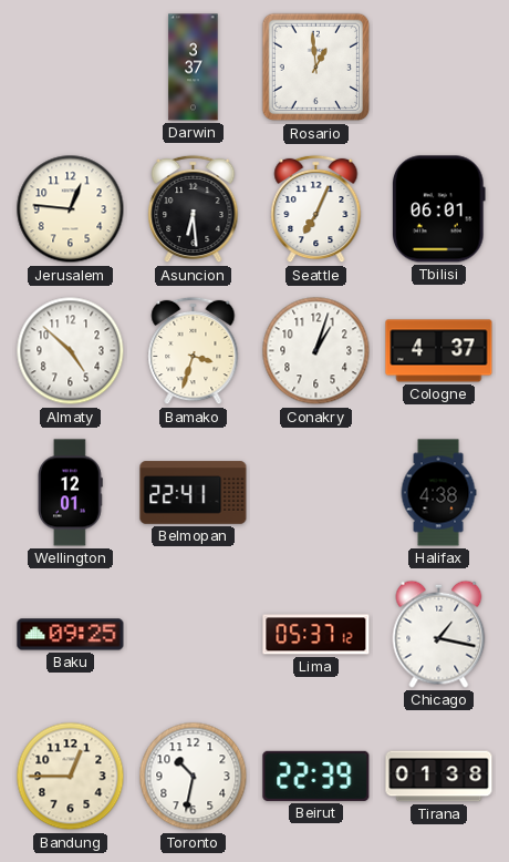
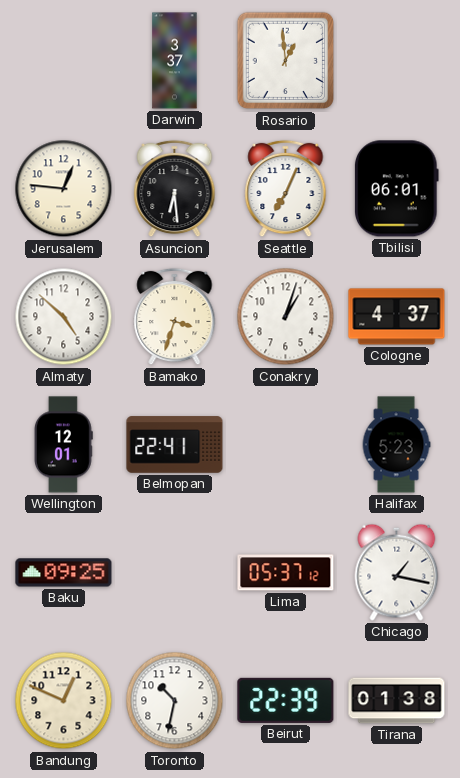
Halifax: 4:38 -> 5:23 (396, 445)
Bandung: 12:45 -> 12:49 (64, 701)
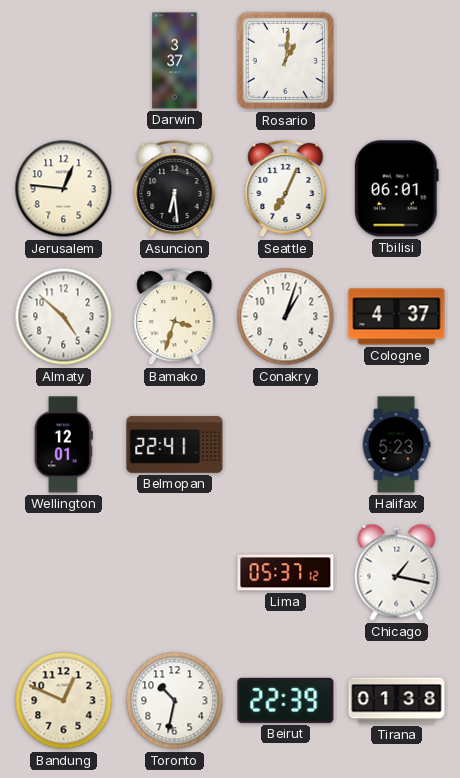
Rosario: 12:59 -> 1:01 (286, 61)
Baku: 09:25 -> none (64, 573)
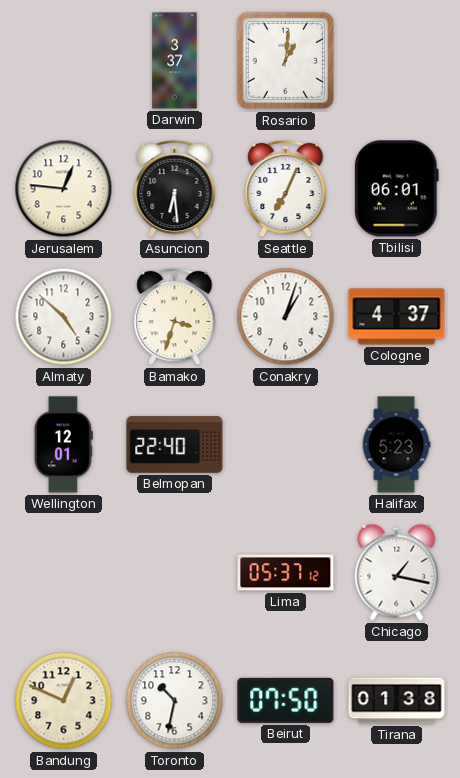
Belmopan: 22:41 -> 22:40 (175, 445)
Beirut: 22:39 -> 07:50 (286, 700)
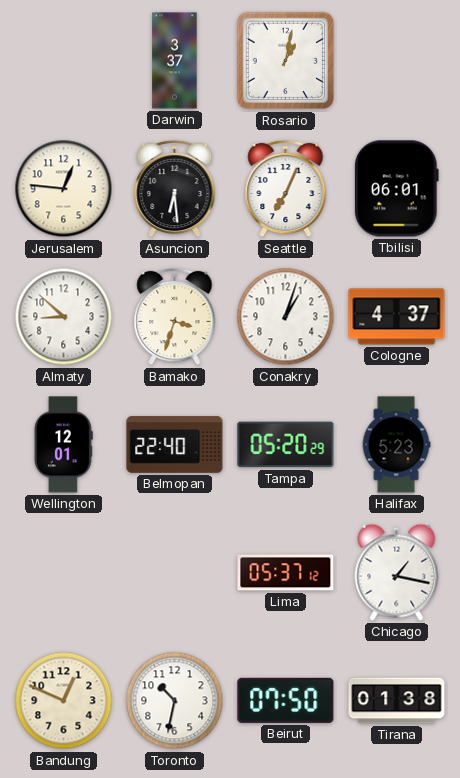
Rosario: 1:01 -> 1:02 (286, 61)
Almaty: 4:52 -> 8:52 (64, 317)
Tampa: none -> 05:20 (286, 445)
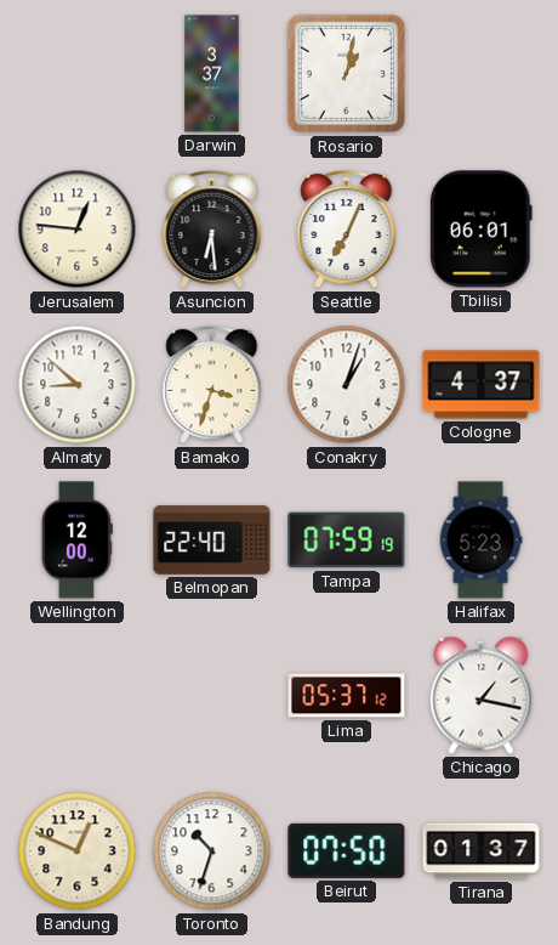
Wellington: 12:01 -> 12:00 (76, 541)
Tampa: 05:20 -> 07:59 (347, 541)
Toronto: 10:32 -> 10:33 (212, 851)
Tirana: 01:38 -> 01:37 (482, 851)
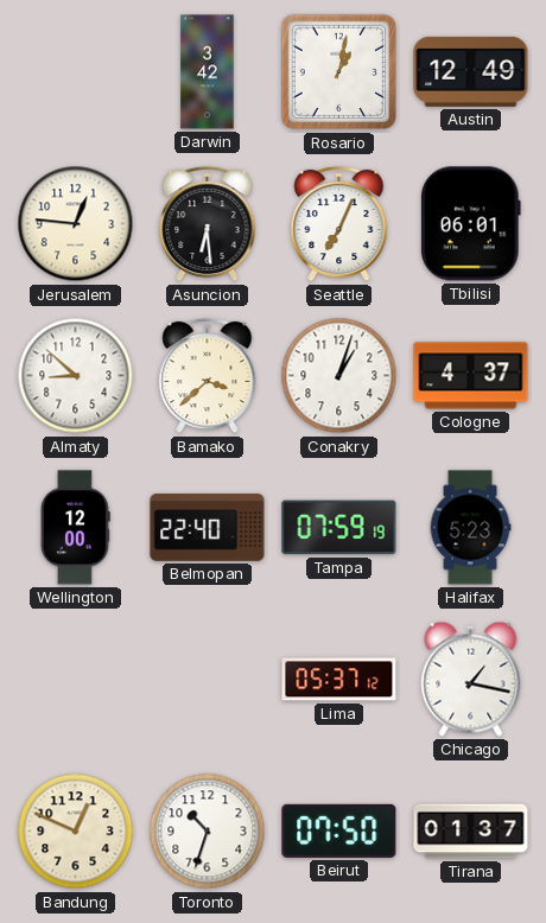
Darwin: 3:37 -> 3:42 (208, 72)
Austin: none -> 12:49 (471, 71)
Bamako: 3:33 -> 3:38 (208, 376)
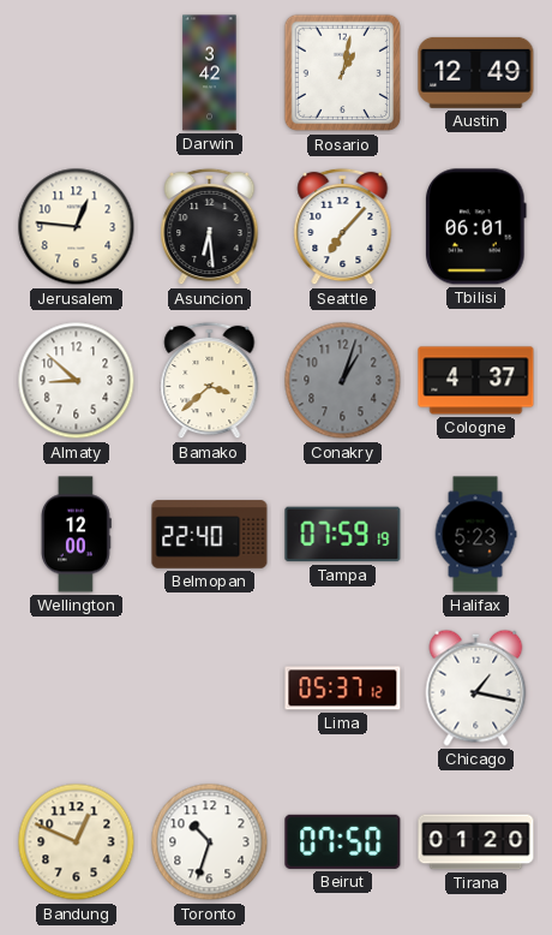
Seattle: 7:04 -> 7:07 (343, 227)
Conakry dial: white -> grey (343, 381)
Tirana: 01:37 -> 01:20 (476, 842)
